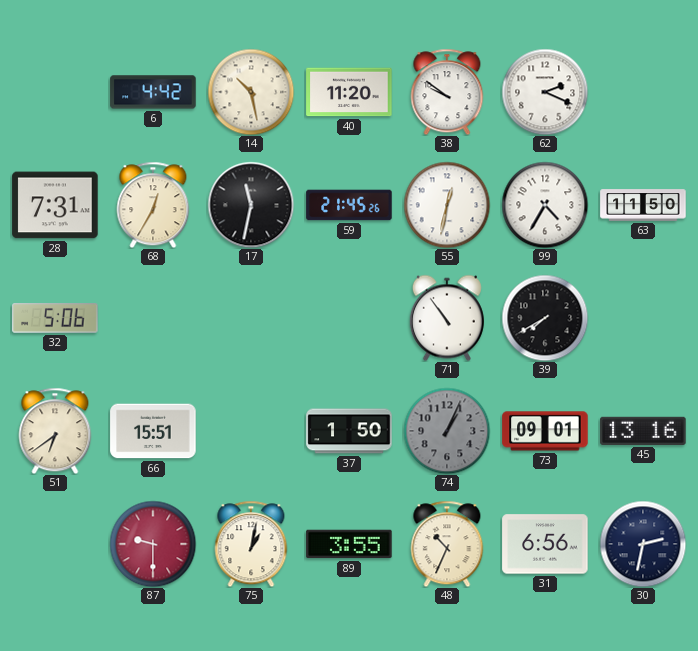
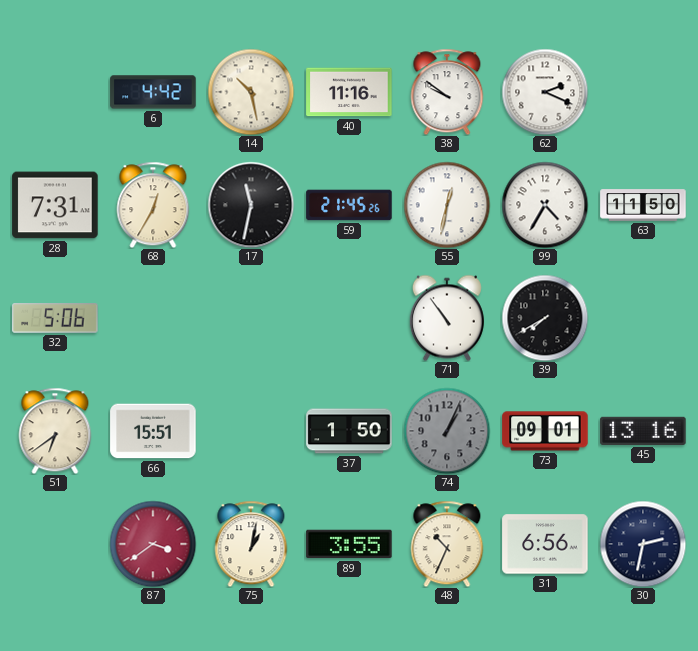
40: 11:20 -> 11:16 (349, 92)
87: 9:30 -> 3:39 (153, 544)
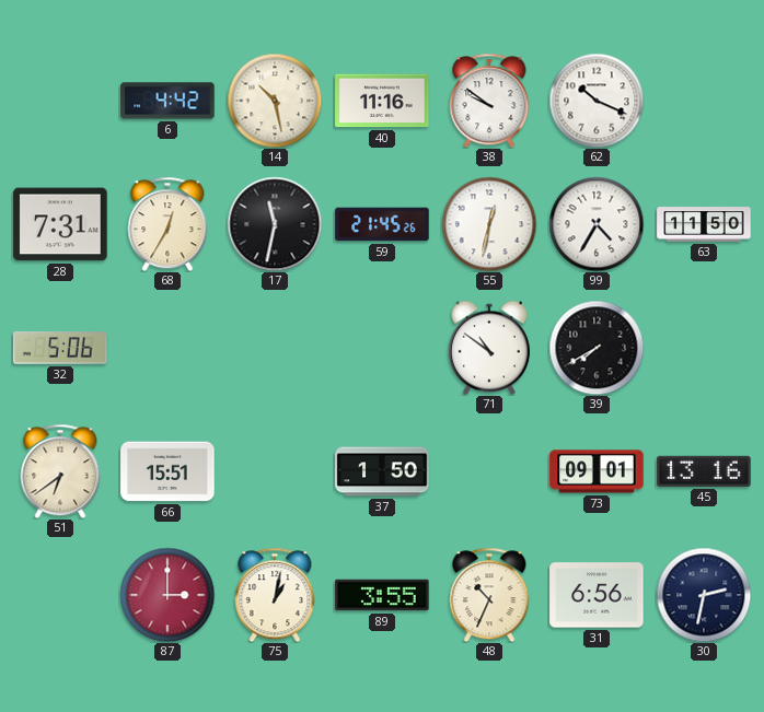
62: 2:19 -> 10:19 (597, 101)
71: 10:54 -> 10:51 (489, 348)
74: 1:04 -> none (447, 431)
87: 3:39 -> 3:00 (167, 595)
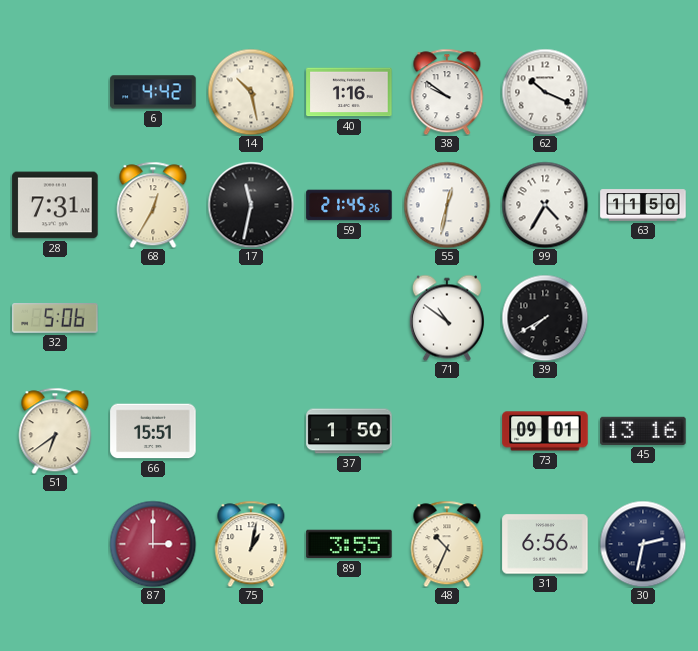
40: 11:16 -> 1:16 (349, 92)
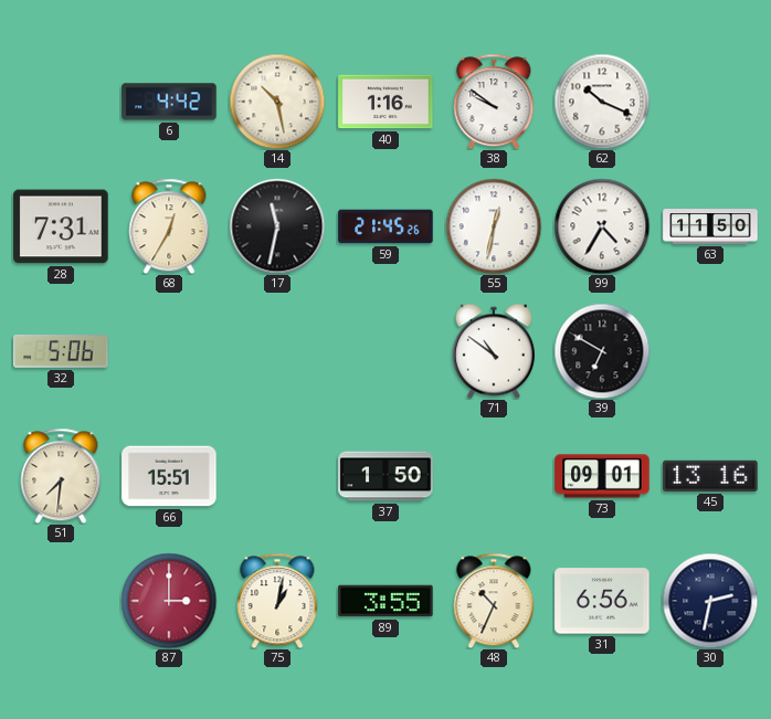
39: 7:40 -> 6:50 (602, 351)
51: 6:39 -> 7:31 (61, 476)
